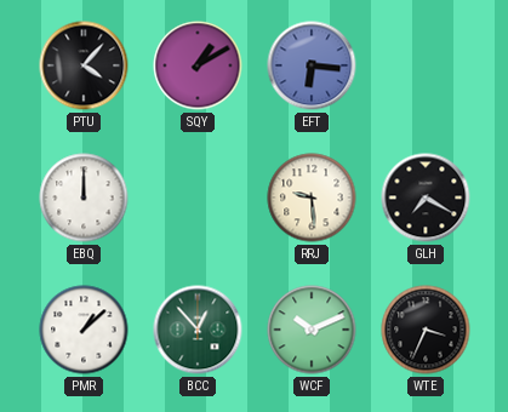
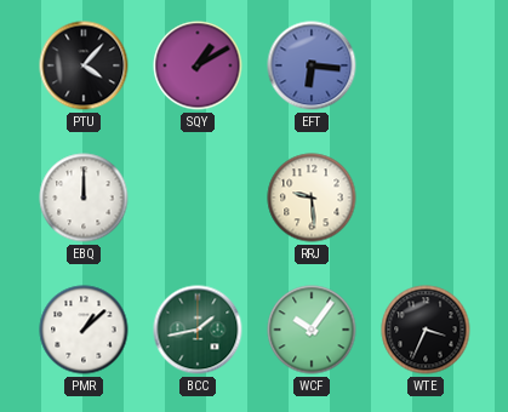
GLH: 7:20 -> none (426, 198)
BCC: 12:53 -> 1:43 (198, 330)
WCF: 10:11 -> 10:06 (312, 330)
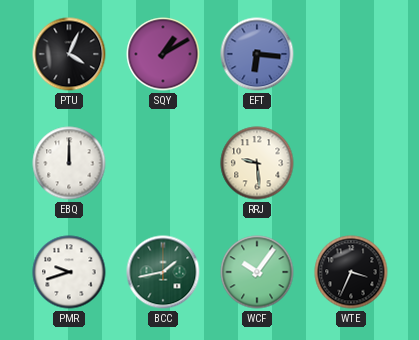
PTU: 4:07 -> 4:04 (69, 54)
PMR: 1:08 -> 9:42 (69, 272)
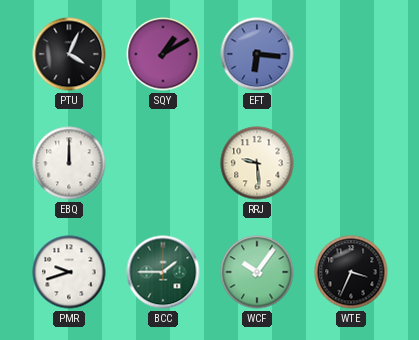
BCC: 1:43 -> 1:45 (163, 272)
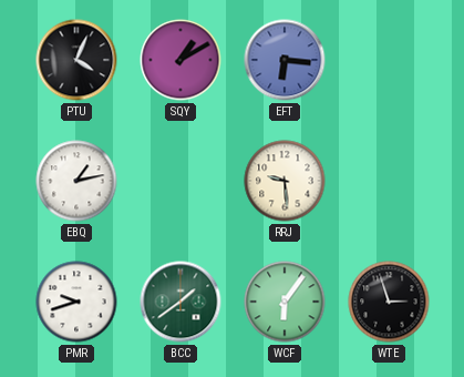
EBQ: 12:00 -> 1:13 (76, 181)
BCC: 1:45 -> 1:39 (181, 302)
WCF: 10:06 -> 6:06 (285, 302)
WTE: 3:34 -> 2:57 (389, 302)
